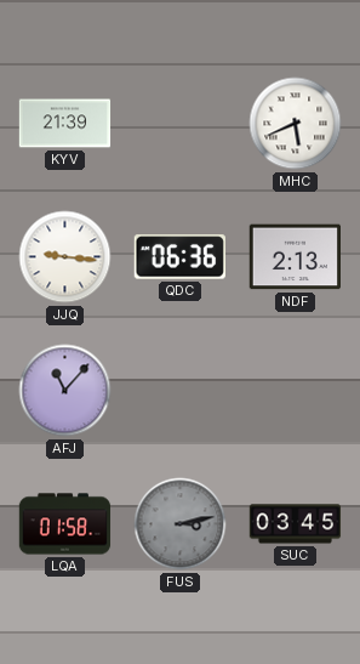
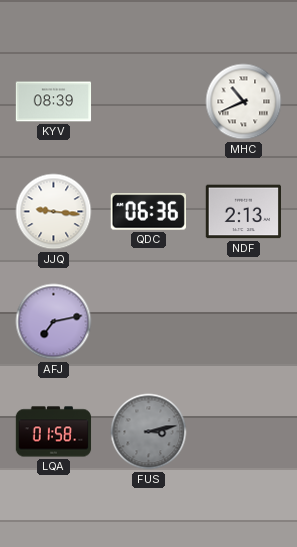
KYV: 21:39 -> 08:39 (54, 102)
MHC: 5:41 -> 10:41 (244, 102)
AFJ: 11:07 -> 7:13 (54, 322)
SUC: 03:45 -> none (296, 524)
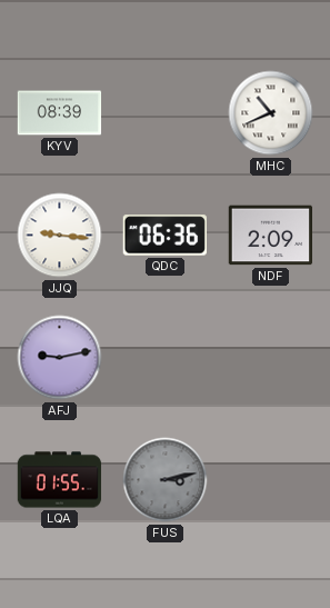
NDF: 2:13 -> 2:09 (271, 236)
AFJ: 7:13 -> 9:13 (60, 358)
LQA: 01:58 -> 01:55 (60, 480)
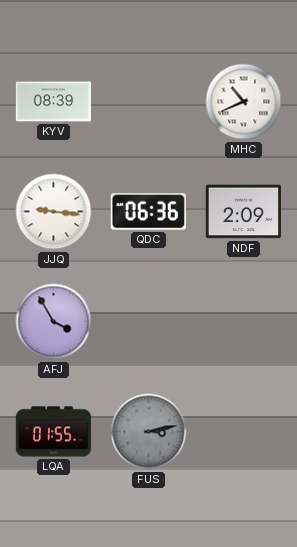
AFJ: 9:13 -> 3:55 (54, 322)
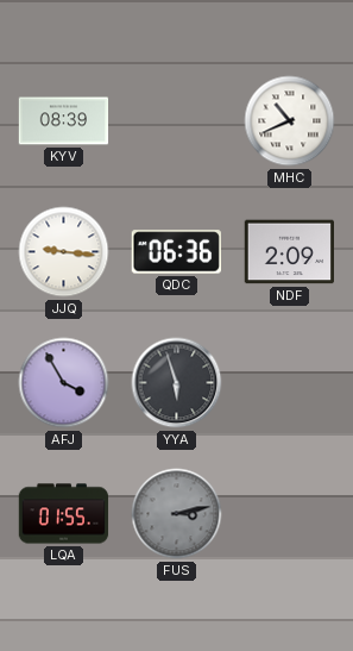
YYA: none -> 5:57 (177, 383)
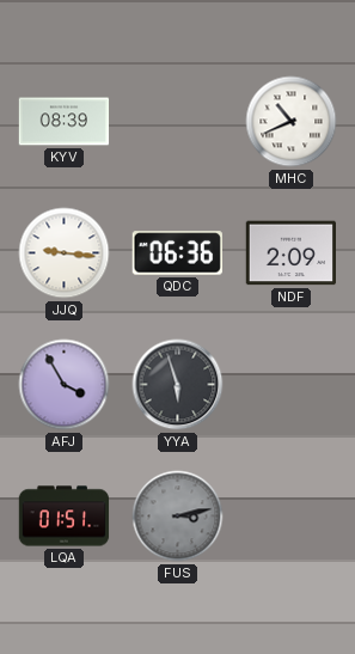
LQA: 01:55 -> 01:51 (65, 517)
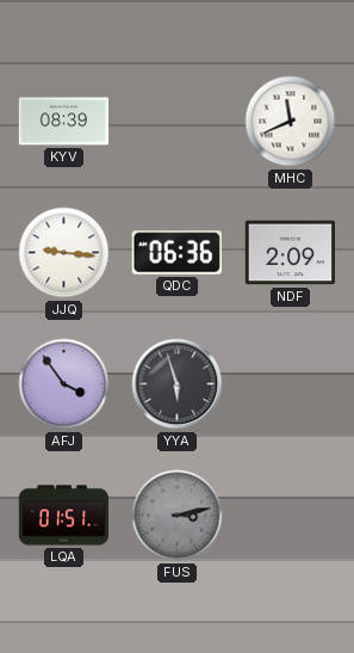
MHC: 10:41 -> 11:41 (291, 122)
AFJ: 3:55 -> 3:54 (64, 384)
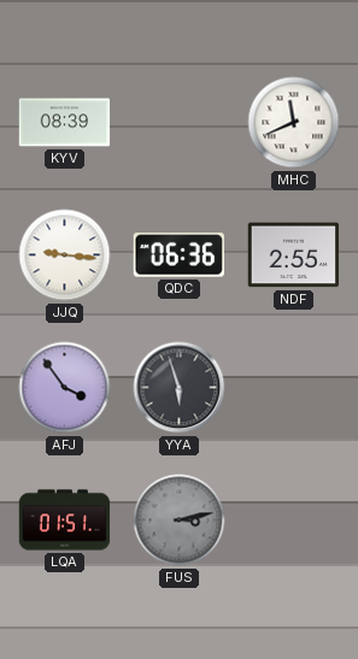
NDF: 2:09 -> 2:55 (294, 255)
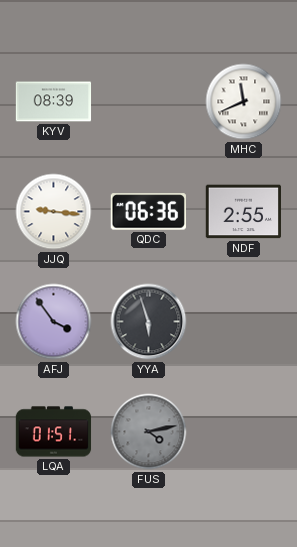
FUS: 3:13 -> 4:13 (149, 432)
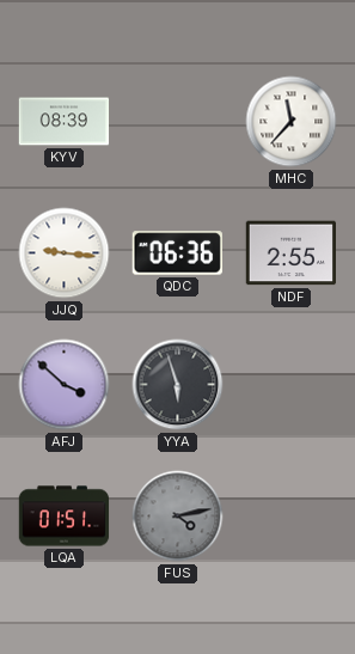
MHC: 11:41 -> 11:37 (292, 122)
AFJ: 3:54 -> 3:52 (65, 385)
